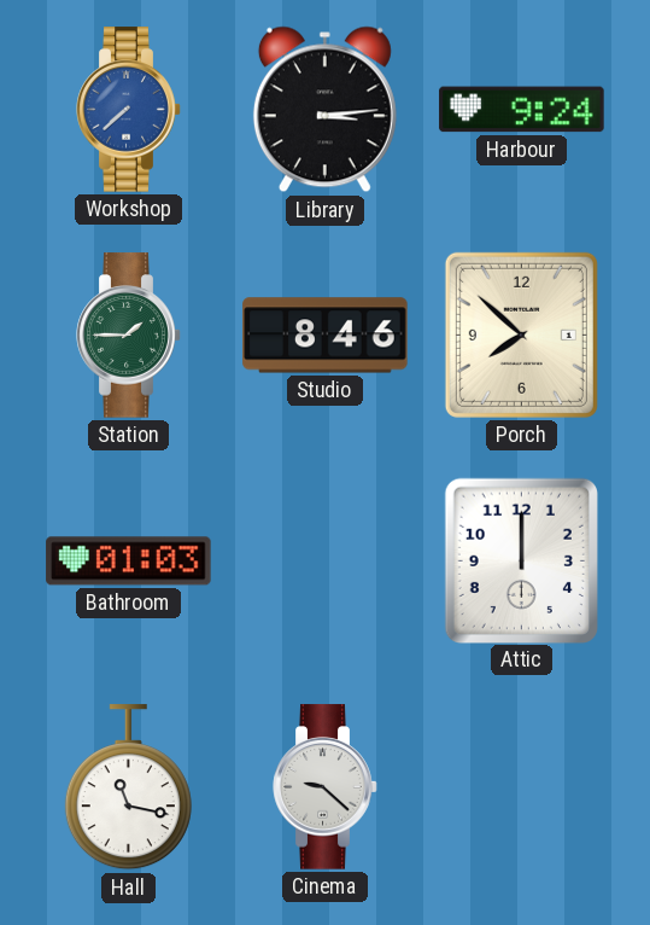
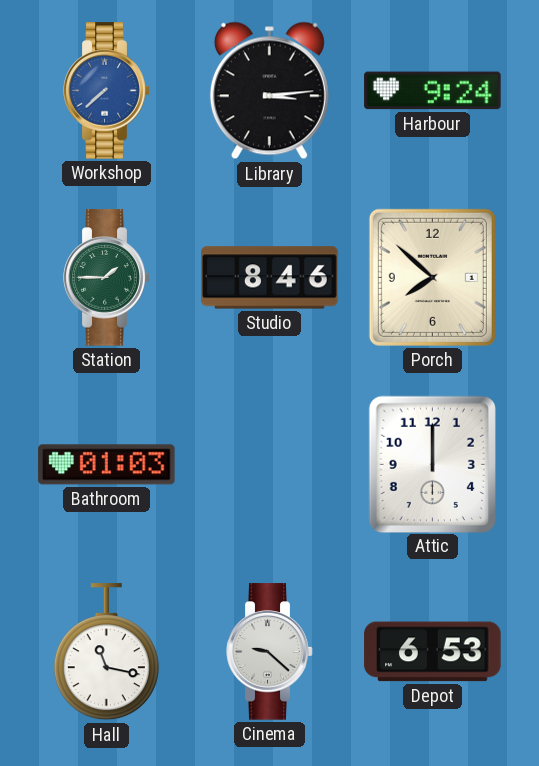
Depot: none -> 6:53 (433, 652)
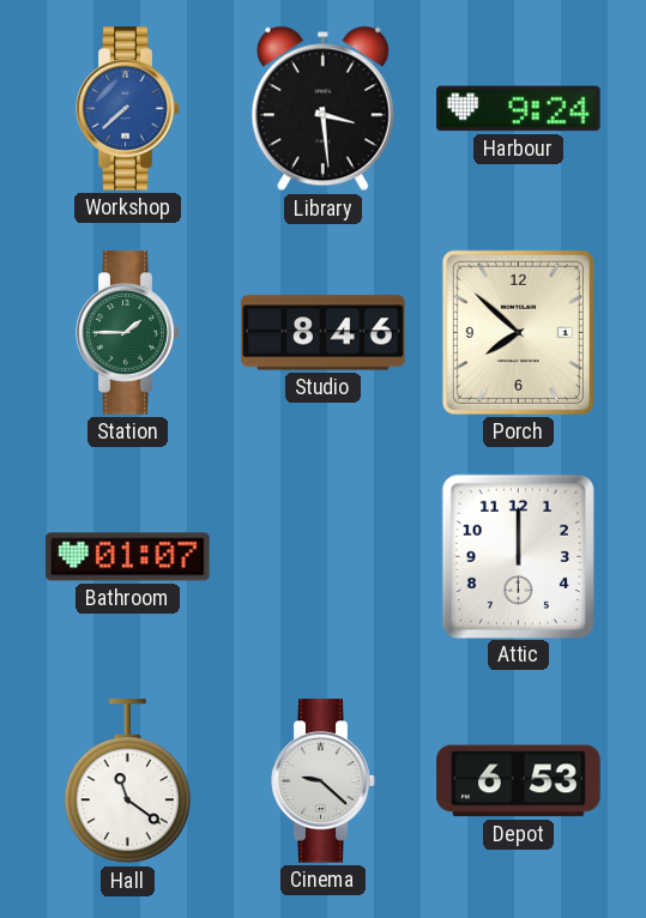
Library: 3:14 -> 3:29 (322, 109)
Bathroom: 01:03 -> 01:07 (128, 557)
Hall: 11:17 -> 11:21 (127, 781)
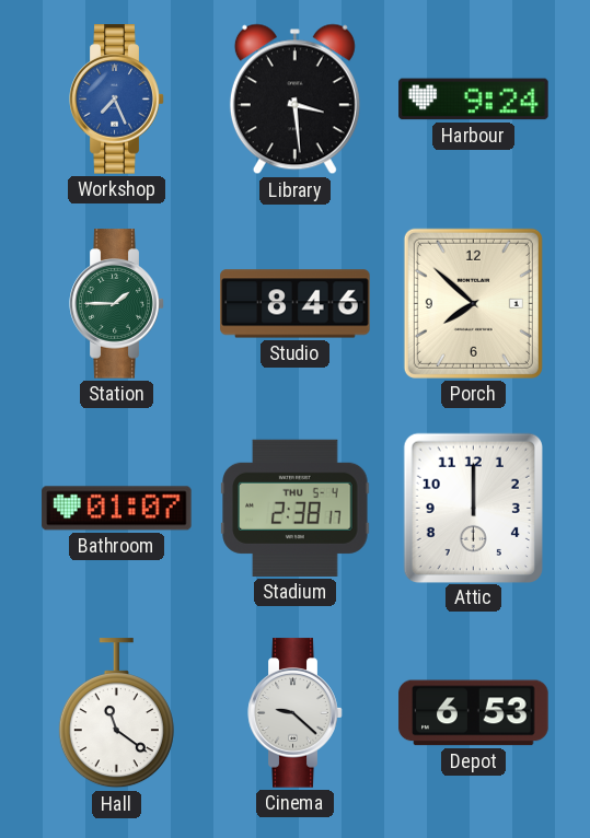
Workshop: 7:38 -> 7:26 (117, 100)
Stadium: none -> 2:38 (296, 508)
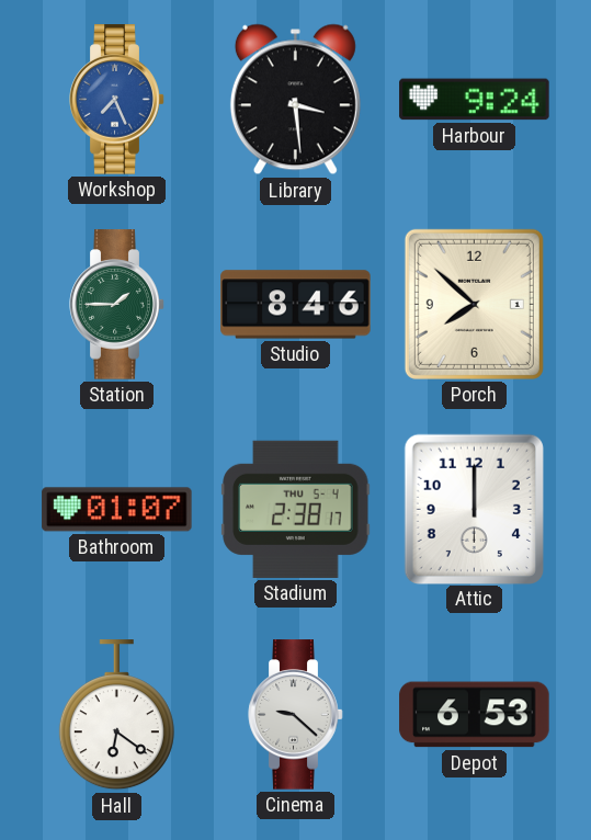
Hall: 11:21 -> 6:21 (116, 715)
